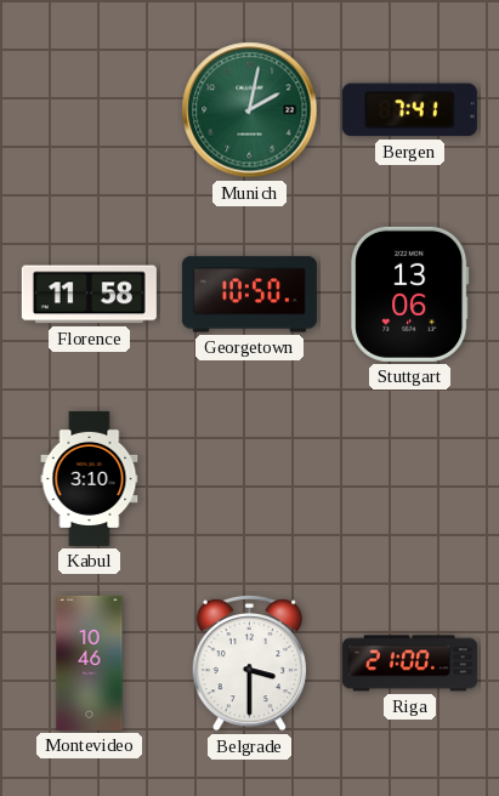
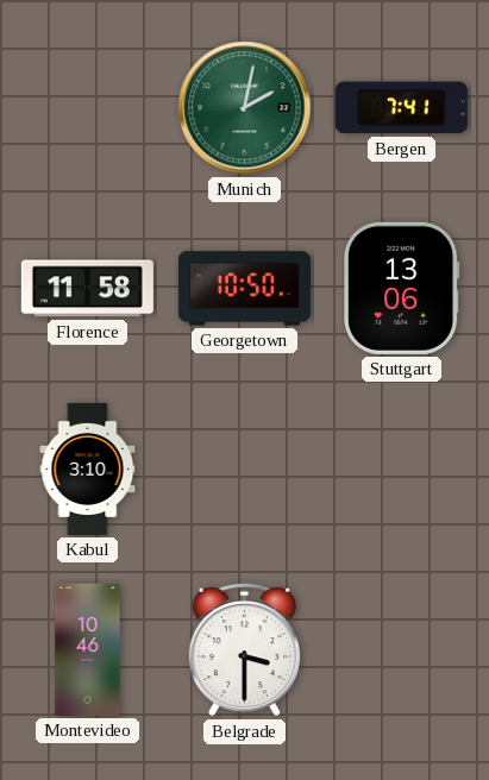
Riga: 21:00 -> none (409, 664)
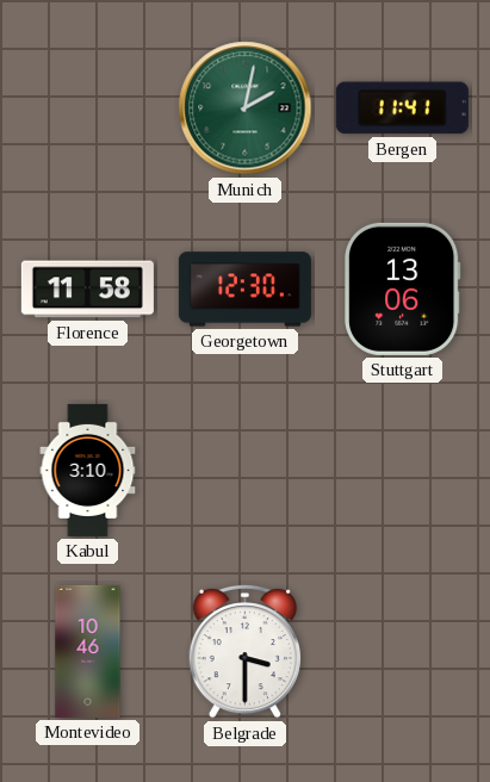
Bergen: 7:41 -> 11:41 (402, 108)
Georgetown: 10:50 -> 12:30 (244, 290)
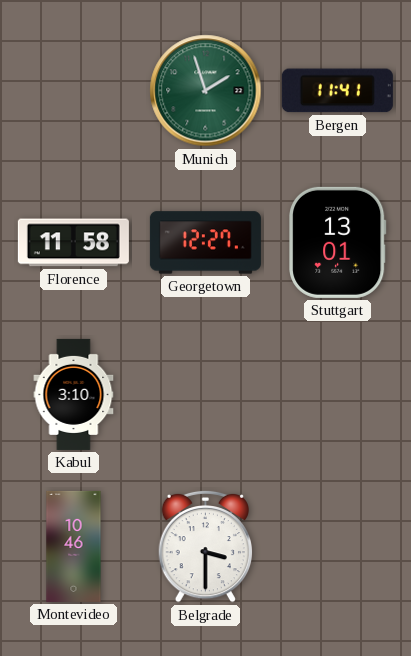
Munich: 2:02 -> 1:57 (206, 91)
Georgetown: 12:30 -> 12:27 (205, 243)
Stuttgart: 13:06 -> 13:01 (338, 242)
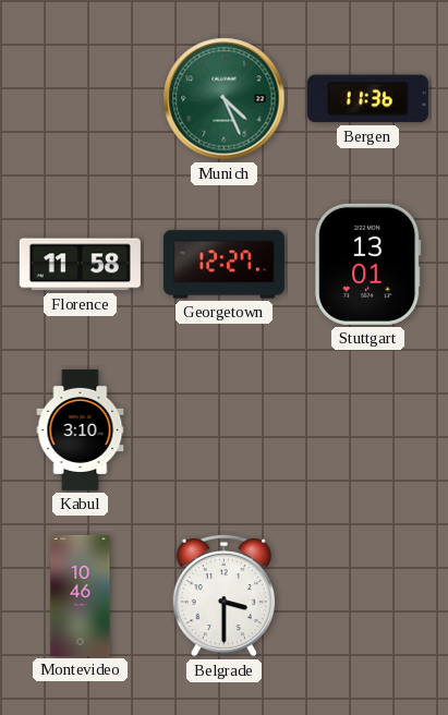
Munich: 1:57 -> 4:26 (225, 99)
Bergen: 11:41 -> 11:36 (367, 99)
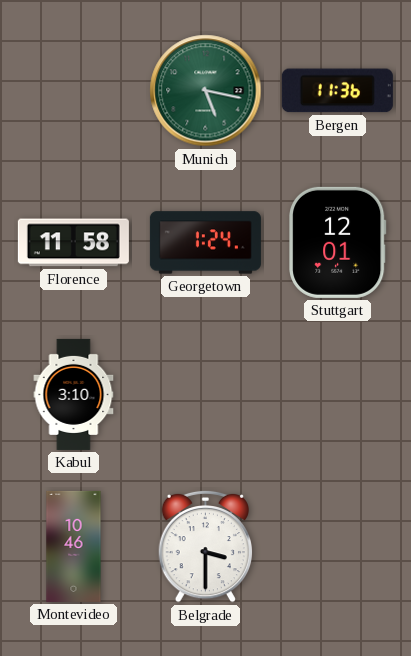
Munich: 4:26 -> 5:17 (206, 91)
Georgetown: 12:27 -> 1:24 (205, 243)
Stuttgart: 13:01 -> 12:01 (338, 242)
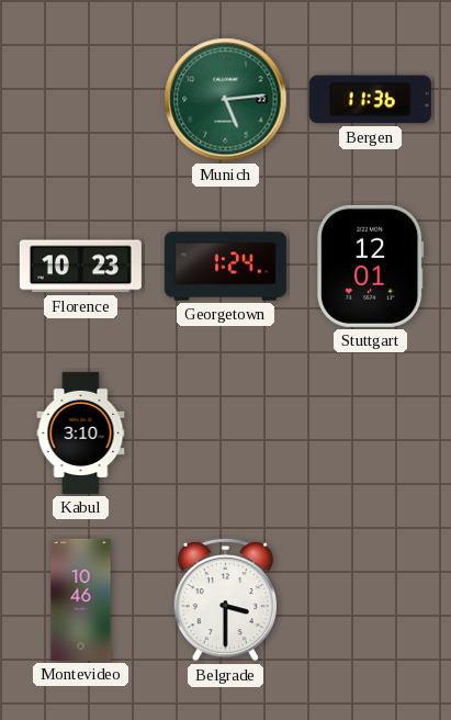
Munich: 5:17 -> 5:14 (226, 100)
Florence: 11:58 -> 10:23 (80, 267)
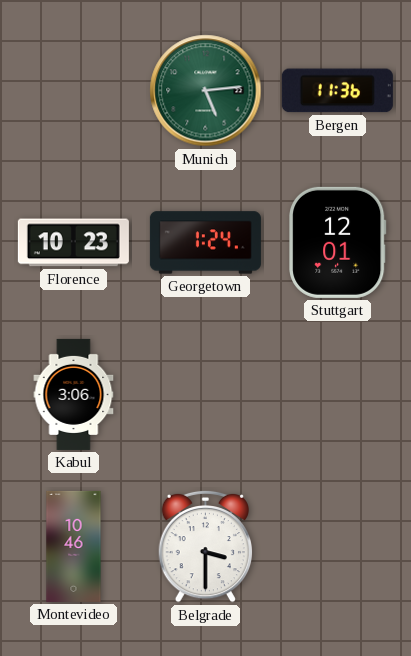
Kabul: 3:10 -> 3:06 (74, 394)
